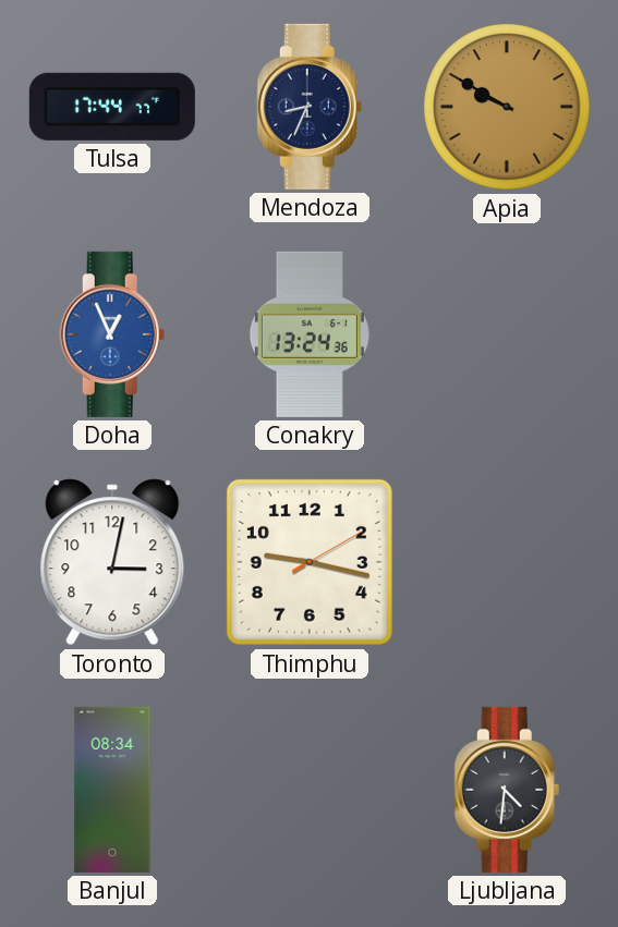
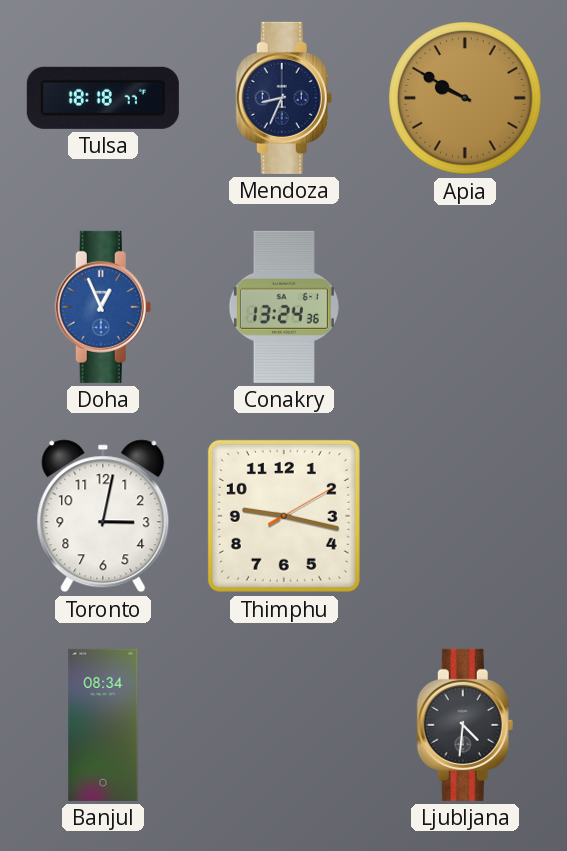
Tulsa: 17:44 -> 18:18 (103, 98)
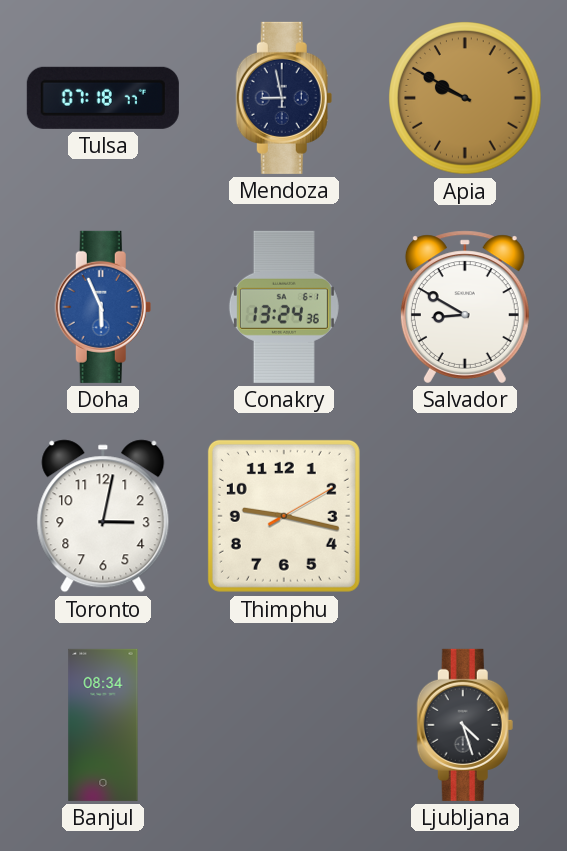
Tulsa: 18:18 -> 07:18 (103, 98)
Mendoza: 8:34 -> 8:58 (284, 98)
Doha: 12:56 -> 5:56 (103, 307)
Salvador: none -> 8:50 (465, 307)
Ljubljana: 4:31 -> 4:27 (465, 725)
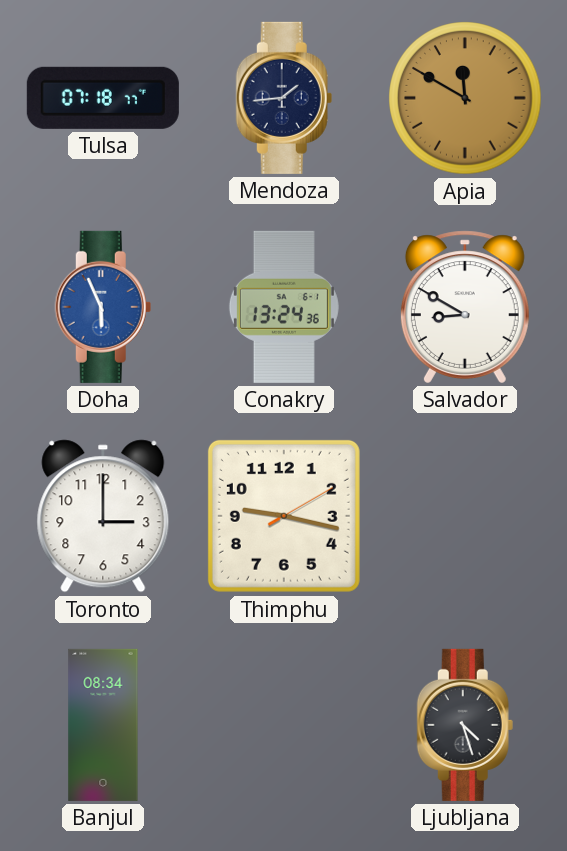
Mendoza: 8:58 -> 1:44 (284, 98)
Apia: 9:50 -> 11:50 (465, 98)
Toronto: 3:02 -> 3:00 (103, 516)
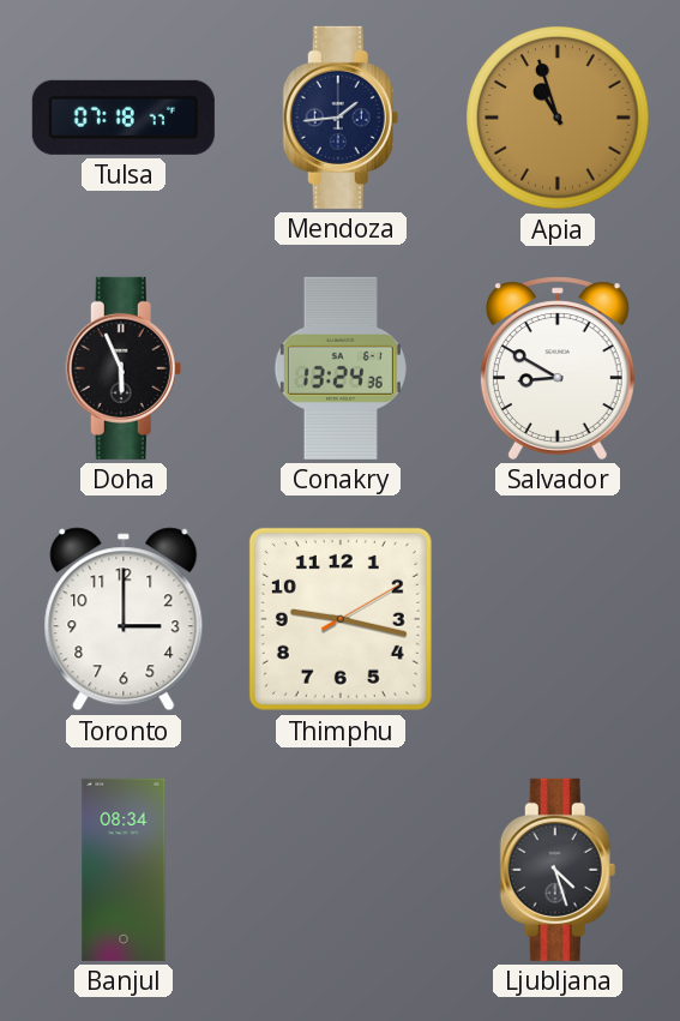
Apia: 11:50 -> 10:57 (558, 118)
Doha dial: blue -> black (124, 368)
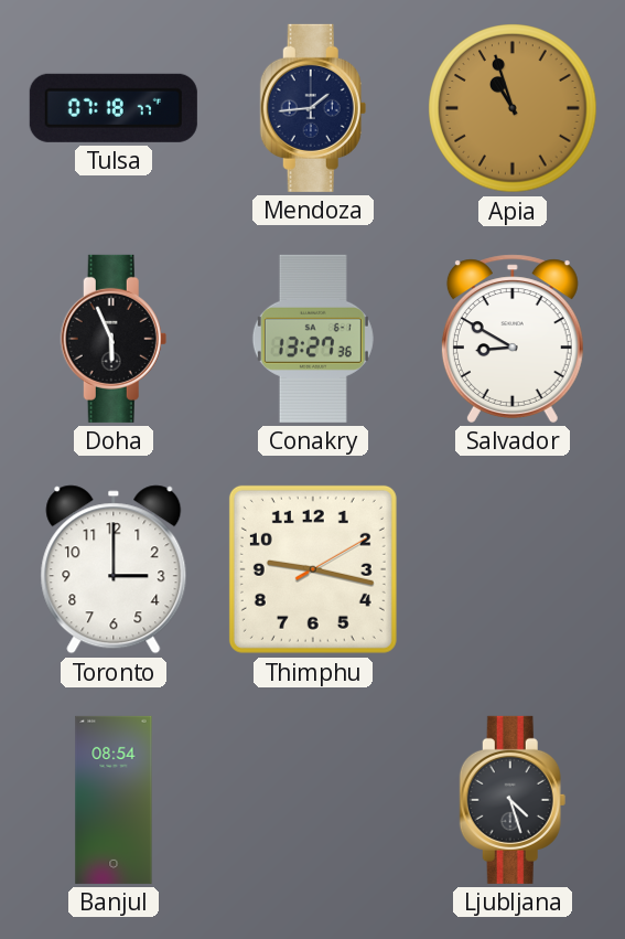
Conakry: 13:24 -> 13:27 (313, 339)
Banjul: 08:34 -> 08:54 (114, 800)
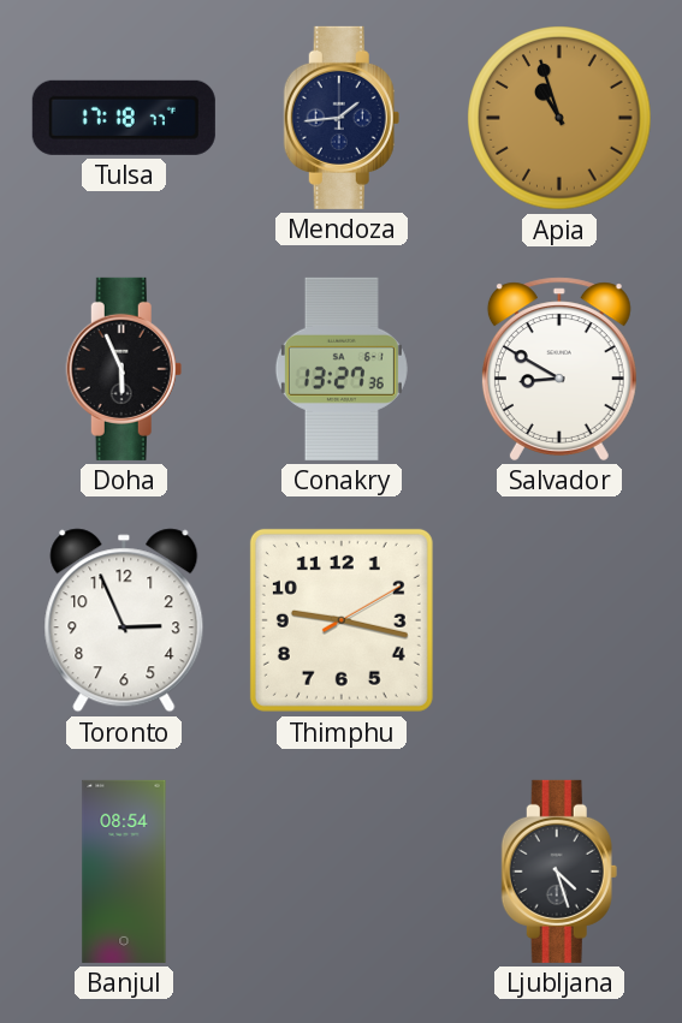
Tulsa: 07:18 -> 17:18 (124, 118)
Toronto: 3:00 -> 2:56 (124, 620)
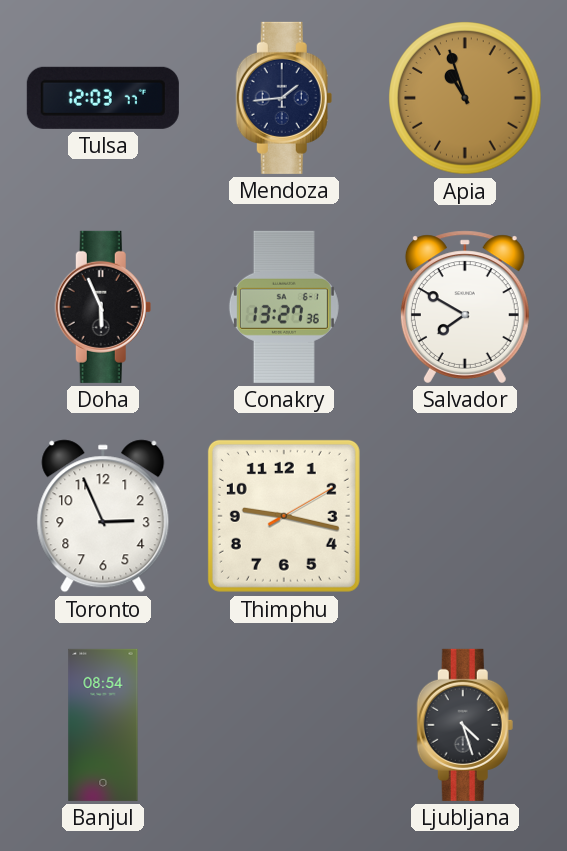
Tulsa: 17:18 -> 12:03 (103, 98)
Salvador: 8:50 -> 7:50 (465, 307)
